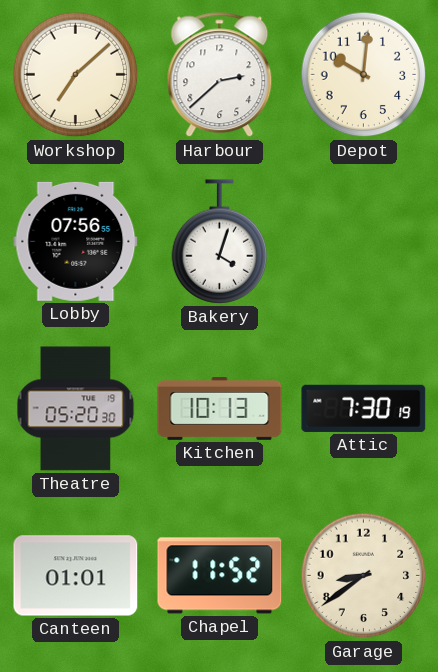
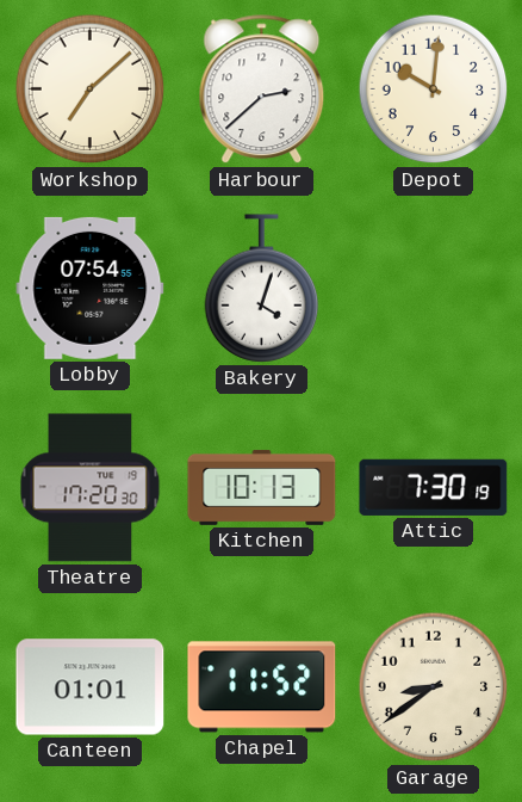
Lobby: 07:56 -> 07:54 (91, 288)
Theatre: 05:20 -> 17:20 (91, 488)
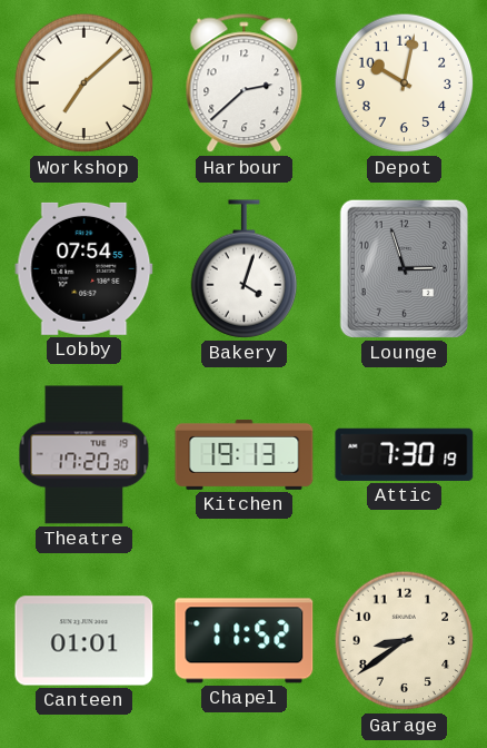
Depot: 10:01 -> 10:02 (405, 83)
Lounge: none -> 2:57 (404, 268)
Kitchen: 10:13 -> 19:13 (245, 454)
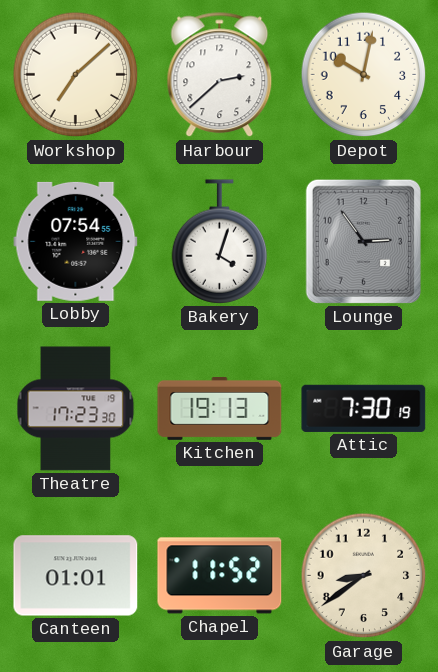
Lounge: 2:57 -> 2:54 (363, 241)
Theatre: 17:20 -> 17:23 (76, 409)
